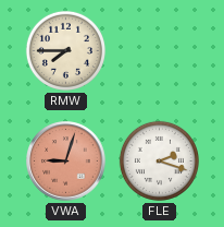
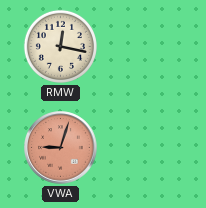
RMW: 7:45 -> 12:17 (60, 46)
FLE: 2:18 -> none (159, 160)
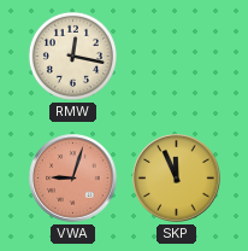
SKP: none -> 11:56 (177, 179)
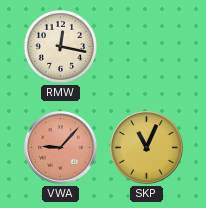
VWA: 9:03 -> 9:07 (61, 148)
SKP: 11:56 -> 11:04 (147, 148)
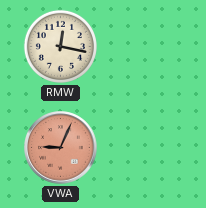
VWA: 9:07 -> 9:04 (61, 148)
SKP: 11:04 -> none (147, 148)
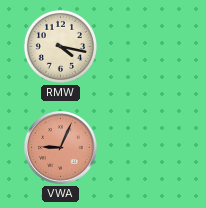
RMW: 12:17 -> 4:17 (60, 46)
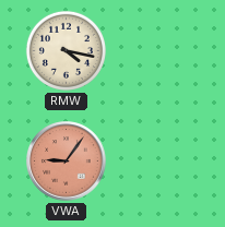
VWA: 9:04 -> 9:06 (67, 162)
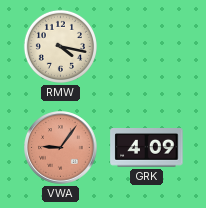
GRK: none -> 4:09 (147, 148)
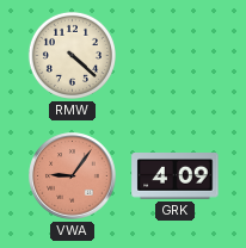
RMW: 4:17 -> 4:22 (72, 55)
